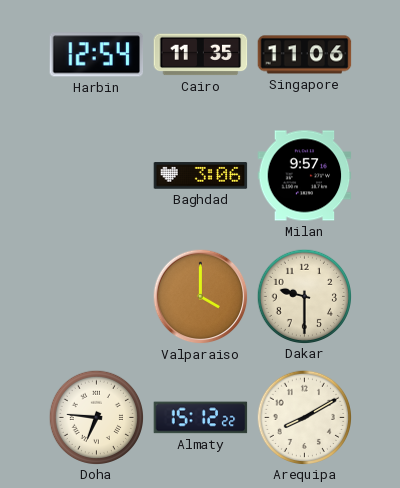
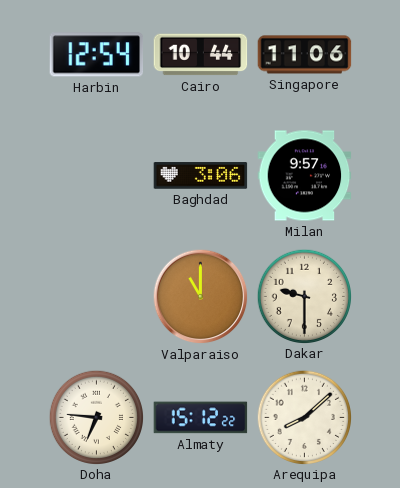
Cairo: 11:35 -> 10:44 (201, 55)
Valparaiso: 4:00 -> 11:00 (201, 297)
Arequipa: 8:10 -> 8:08 (304, 417)
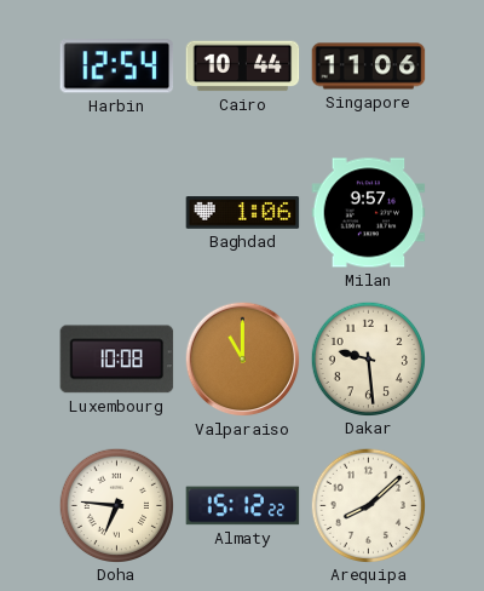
Baghdad: 3:06 -> 1:06 (243, 213)
Luxembourg: none -> 10:08 (117, 360)
Dakar: 9:30 -> 9:29 (368, 358)
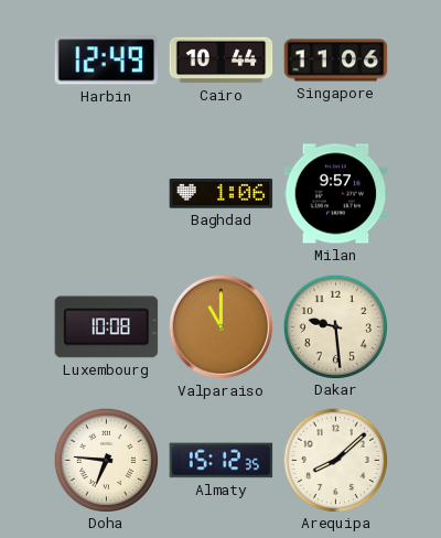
Harbin: 12:54 -> 12:49 (107, 61)
Almaty: 15:12:22 -> 15:12:35 (222, 461)
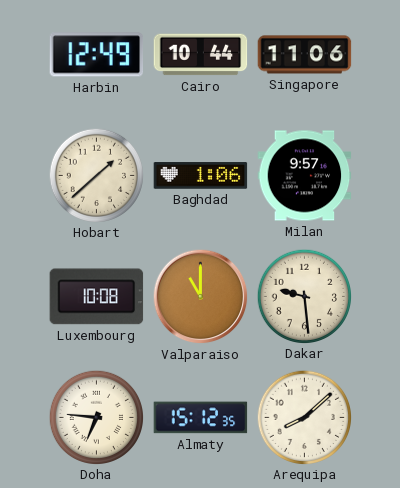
Hobart: none -> 1:38 (96, 175)
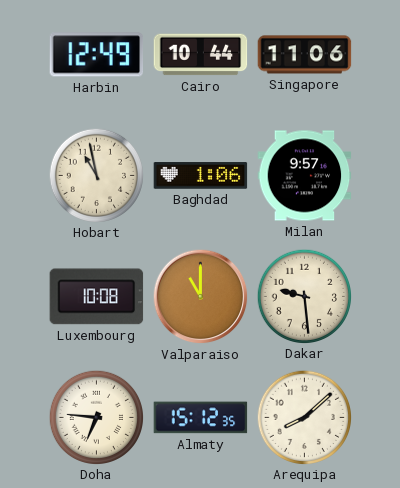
Hobart: 1:38 -> 10:58 (96, 175)
